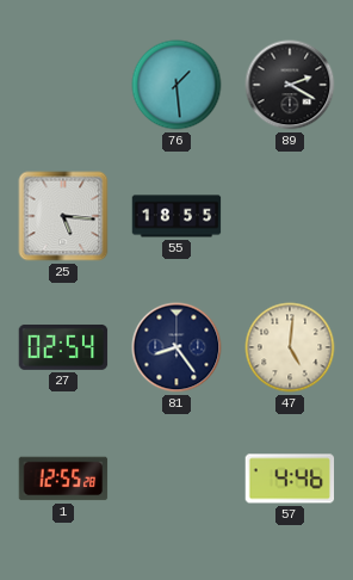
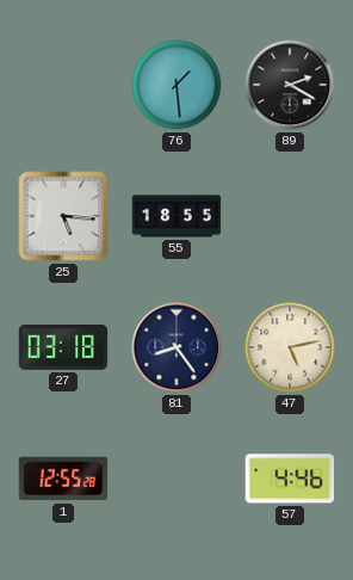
27: 02:54 -> 03:18 (63, 347)
47: 5:01 -> 5:13 (290, 347)
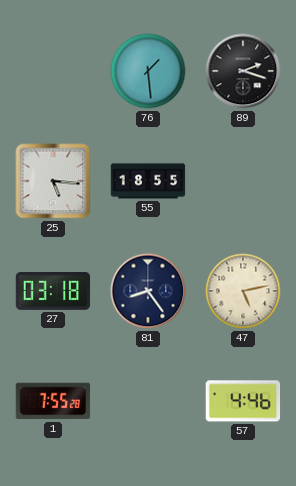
89: 2:20 -> 2:18 (243, 71)
1: 12:55 -> 7:55 (53, 401)
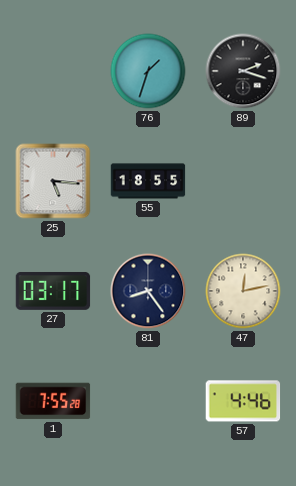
76: 1:29 -> 1:33 (148, 71)
27: 03:18 -> 03:17 (53, 291)
47: 5:13 -> 12:13 (243, 291)
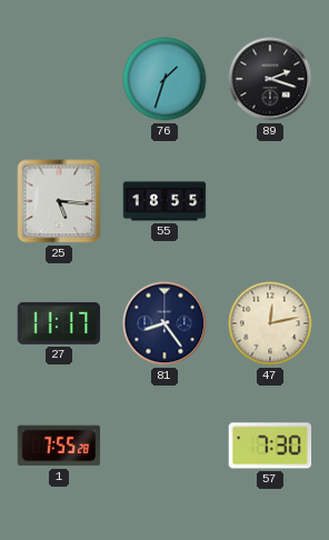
27: 03:17 -> 11:17 (59, 323)
57: 4:46 -> 7:30 (270, 446)
